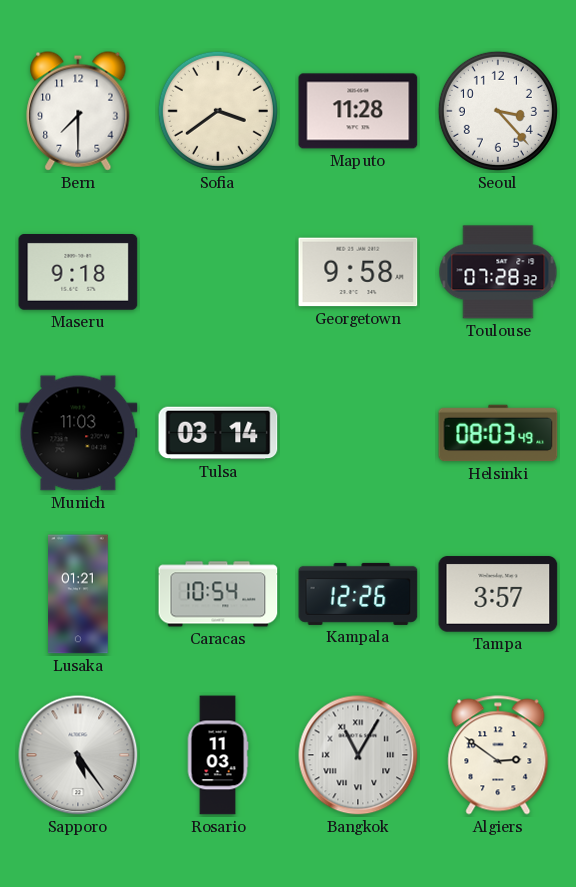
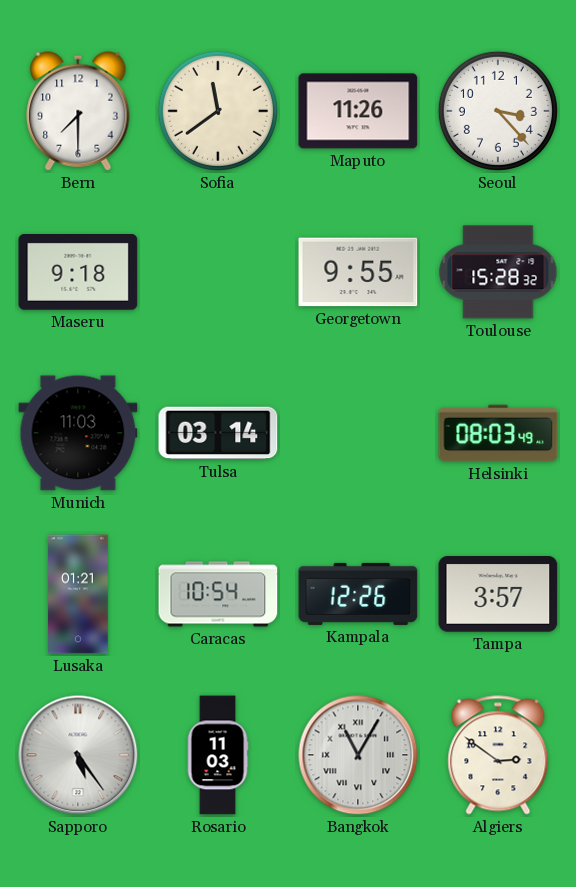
Sofia: 3:39 -> 11:39 (218, 111)
Maputo: 11:28 -> 11:26 (358, 111)
Georgetown: 9:58 -> 9:55 (358, 272)
Toulouse: 07:28 -> 15:28 (498, 272)
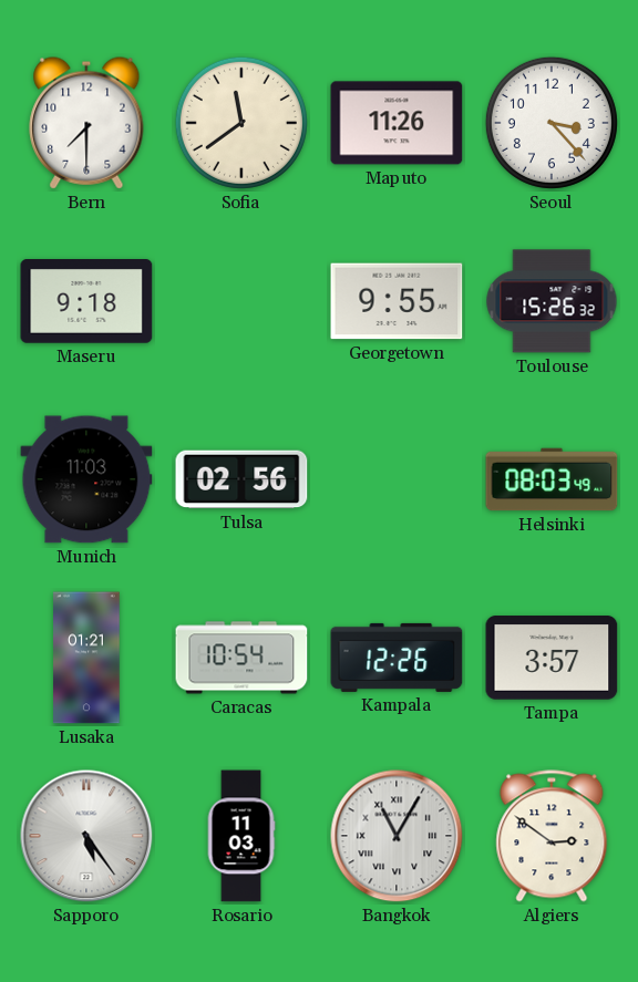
Toulouse: 15:28 -> 15:26 (552, 301)
Tulsa: 03:14 -> 02:56 (241, 479)
